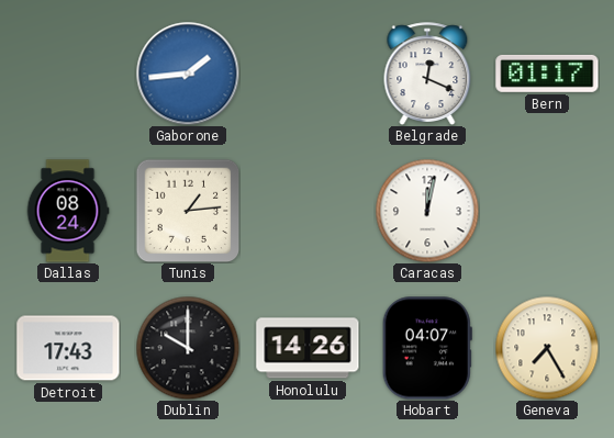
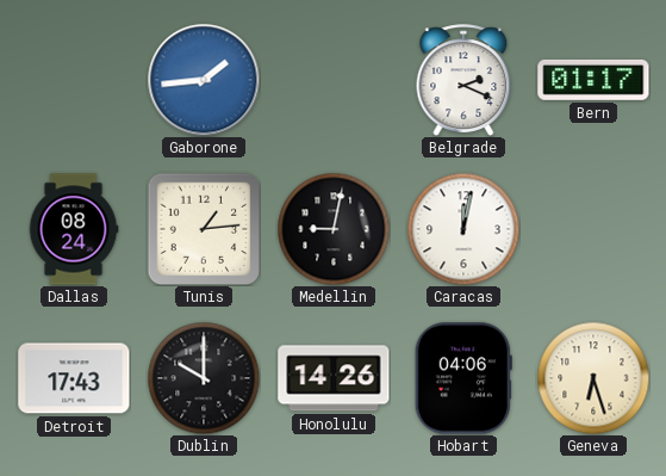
Belgrade: 12:19 -> 2:19 (463, 80)
Medellin: none -> 9:02 (334, 229)
Hobart: 04:07 -> 04:06 (463, 378)
Geneva: 7:25 -> 6:27 (593, 378)
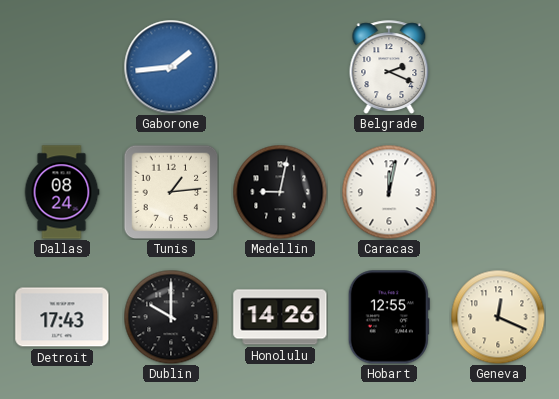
Bern: 01:17 -> none (593, 80)
Hobart: 04:06 -> 12:55 (389, 317)
Geneva: 6:27 -> 12:19 (498, 317)
